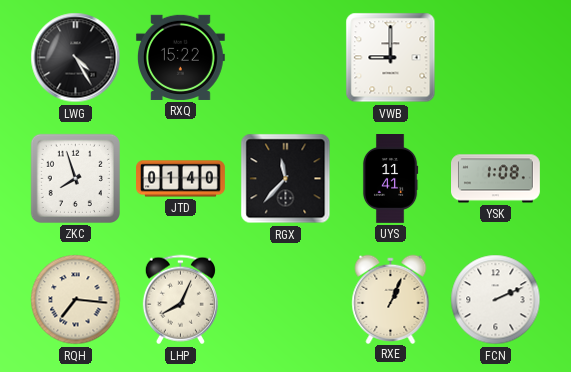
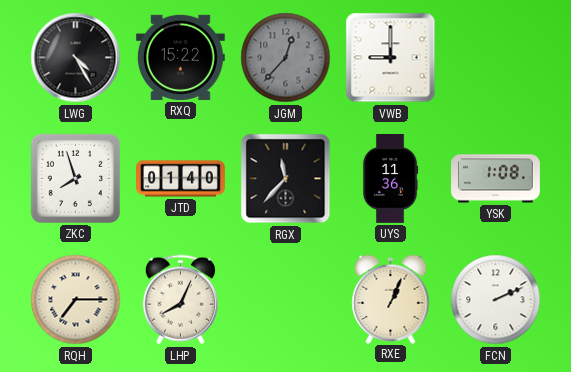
JGM: none -> 12:37 (286, 58)
UYS: 11:41 -> 11:36 (390, 179)
RQH: 7:16 -> 7:15 (76, 300)
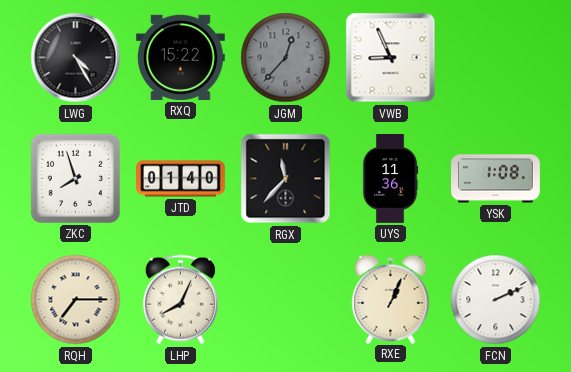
VWB: 9:00 -> 8:56 (391, 58)
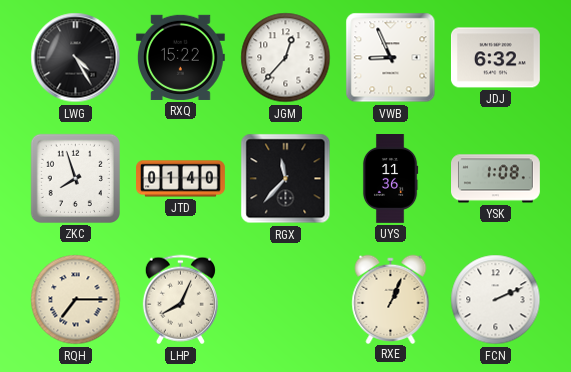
JGM dial: grey -> white (286, 58)
JDJ: none -> 6:32 (496, 58)
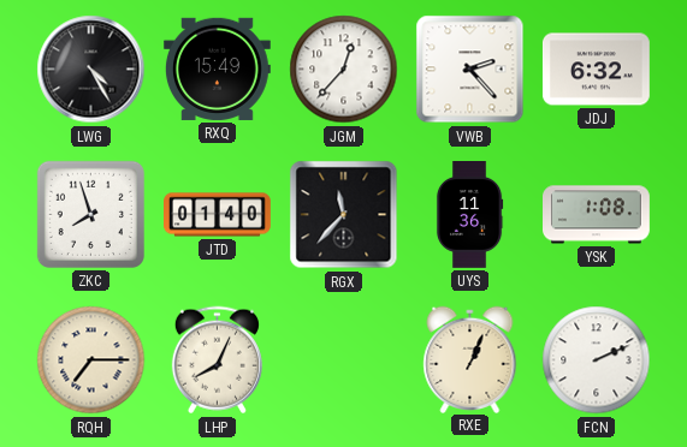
RXQ: 15:22 -> 15:49 (217, 68)
VWB: 8:56 -> 2:23 (470, 70)
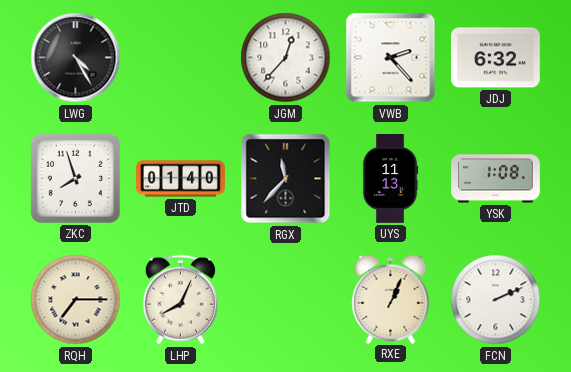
RXQ: 15:49 -> none (217, 68)
UYS: 11:36 -> 11:13 (390, 179)
